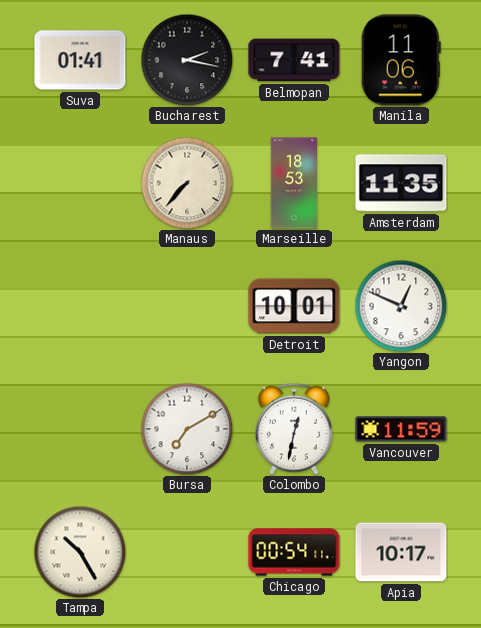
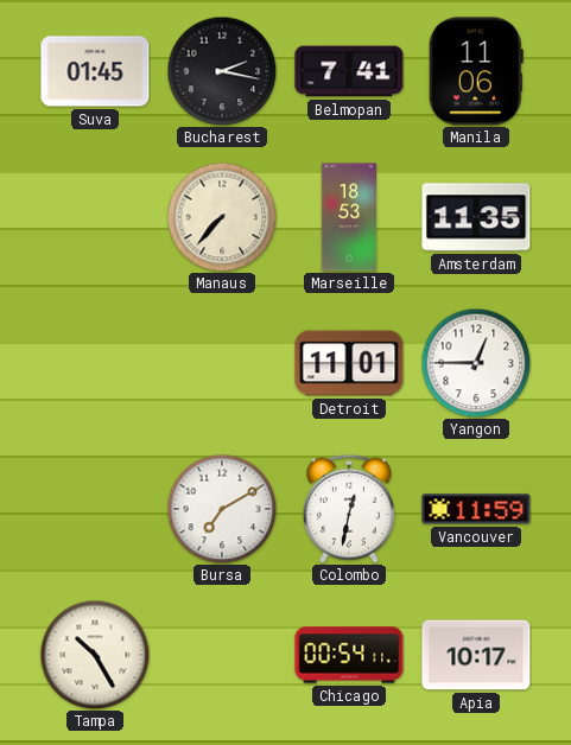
Suva: 01:41 -> 01:45 (95, 71)
Detroit: 10:01 -> 11:01 (349, 363)
Yangon: 12:49 -> 12:45 (476, 363)
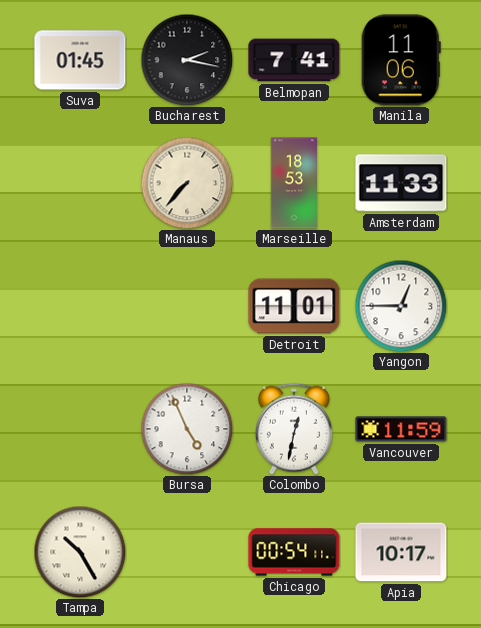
Amsterdam: 11:35 -> 11:33 (401, 183)
Bursa: 7:10 -> 4:56 (187, 429)
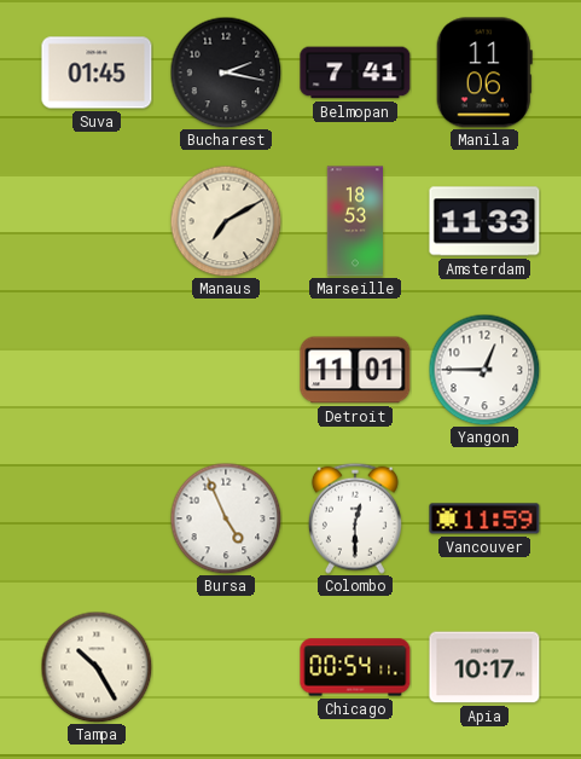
Manaus: 7:37 -> 7:10 (226, 221)
Colombo: 12:32 -> 12:30 (355, 518)
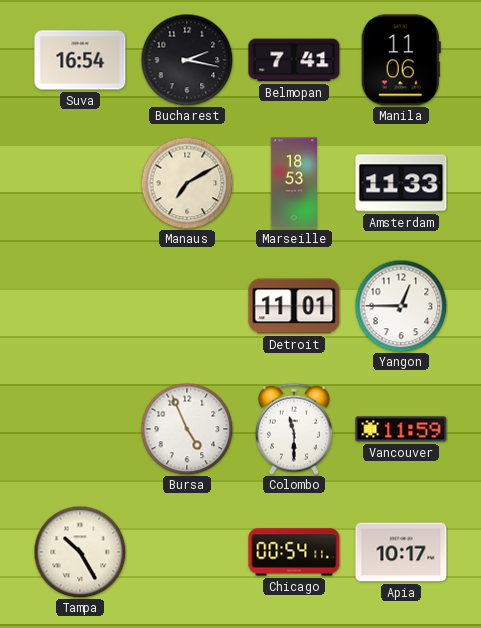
Suva: 01:45 -> 16:54 (80, 60)
Colombo: 12:30 -> 11:30 (294, 429)
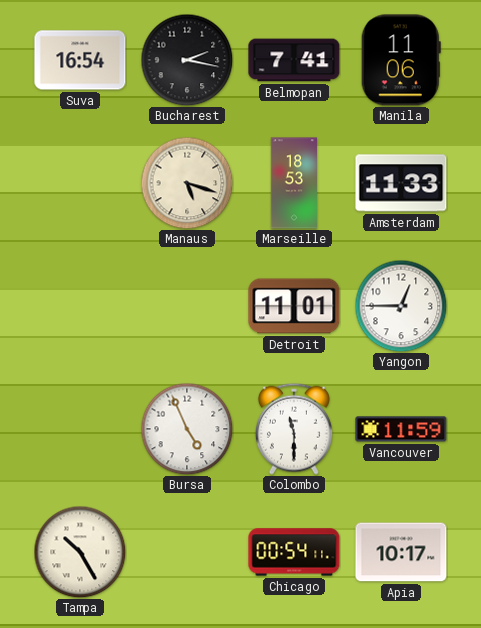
Manaus: 7:10 -> 5:18 (187, 183)
